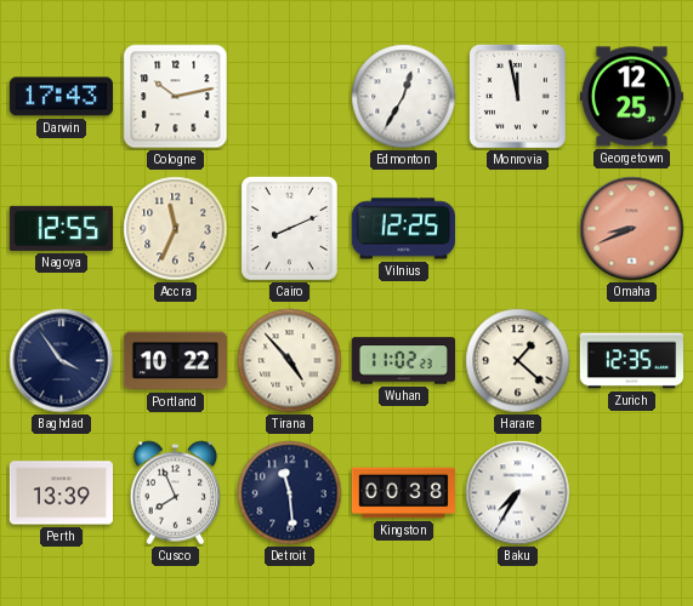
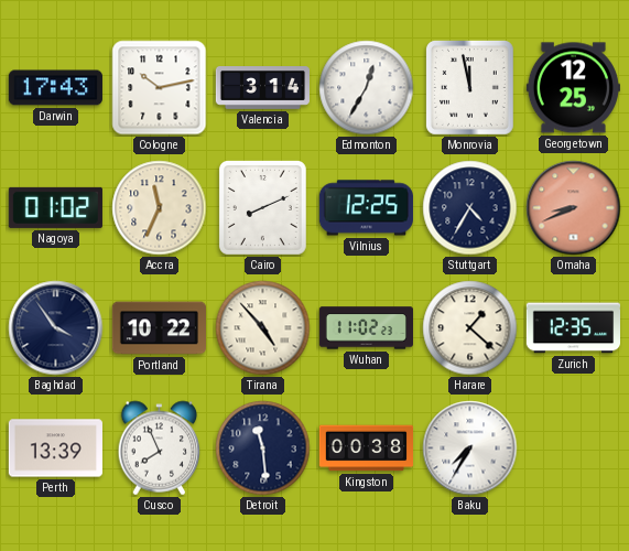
Valencia: none -> 3:14 (262, 88)
Nagoya: 12:55 -> 01:02 (55, 207)
Stuttgart: none -> 4:35 (470, 208)
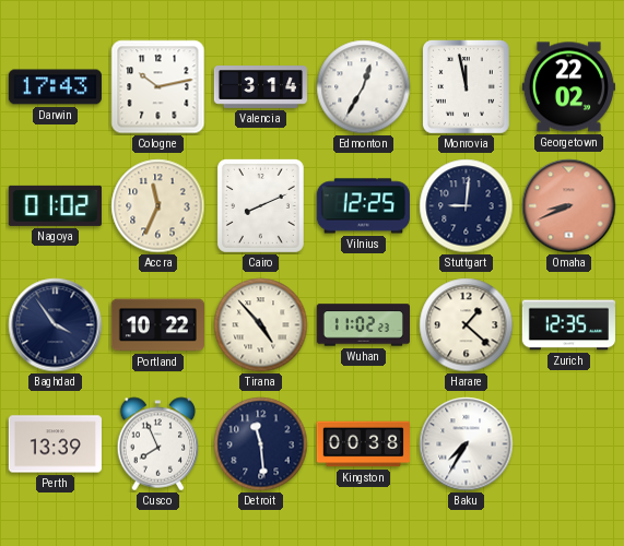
Georgetown: 12:25 -> 22:02 (568, 87)
Stuttgart: 4:35 -> 9:01 (467, 206)
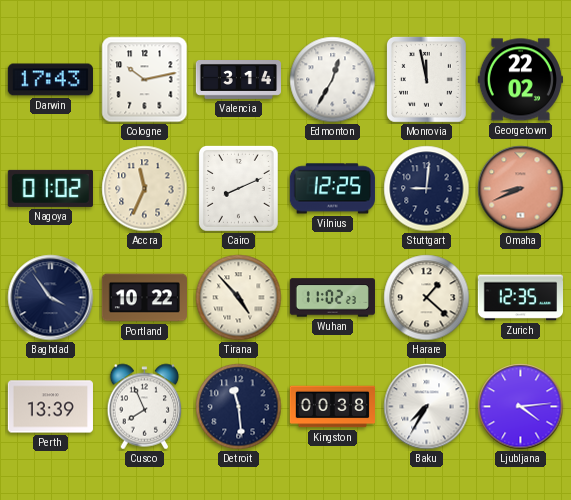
Ljubljana: none -> 4:14 (521, 407)
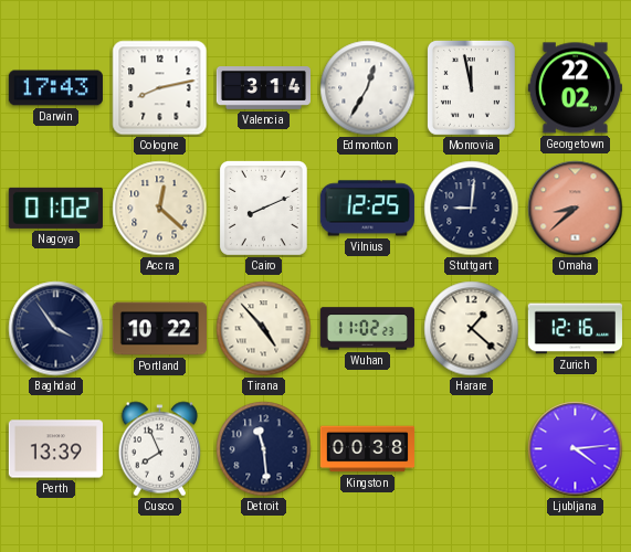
Cologne: 10:13 -> 8:13 (160, 88)
Accra: 11:34 -> 12:22 (160, 209)
Omaha: 8:41 -> 8:38 (576, 209)
Zurich: 12:35 -> 12:16 (575, 329)
Baku: 7:35 -> none (427, 407)
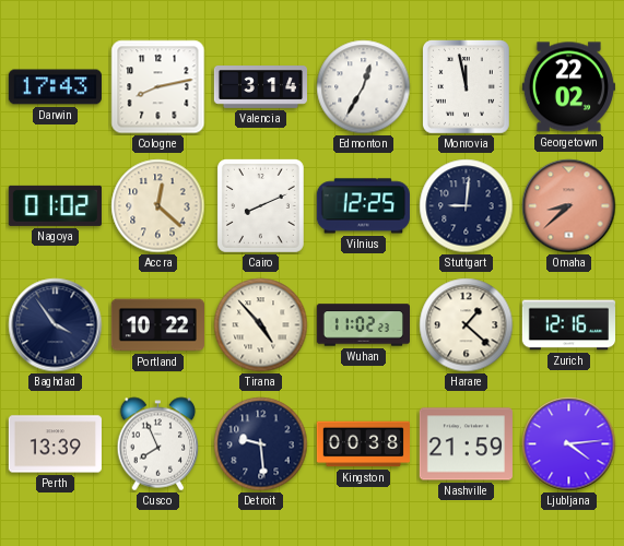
Detroit: 11:29 -> 9:29 (261, 444)
Nashville: none -> 21:59 (466, 444)
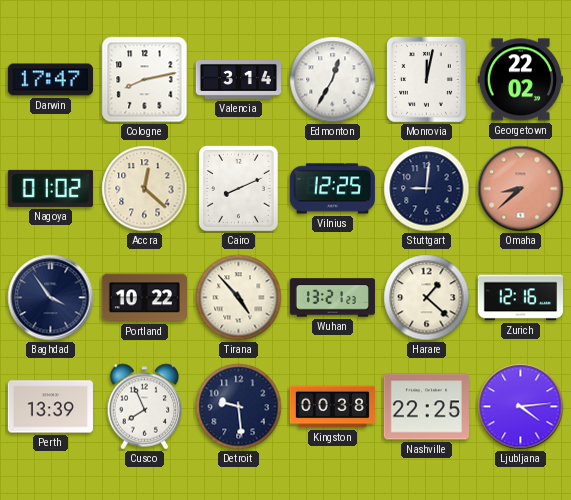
Darwin: 17:43 -> 17:47 (50, 80)
Monrovia: 11:58 -> 12:02 (426, 79)
Wuhan: 11:02 -> 13:21 (332, 298)
Nashville: 21:59 -> 22:25 (426, 407)
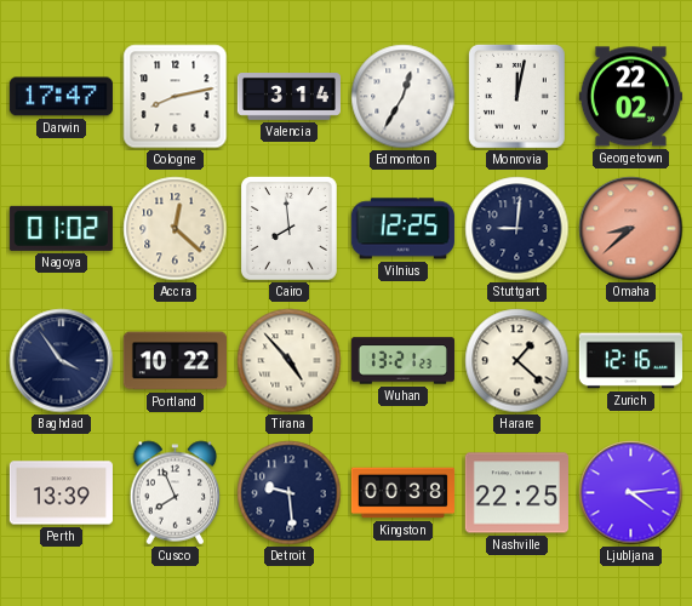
Cairo: 8:11 -> 7:59 (288, 228)
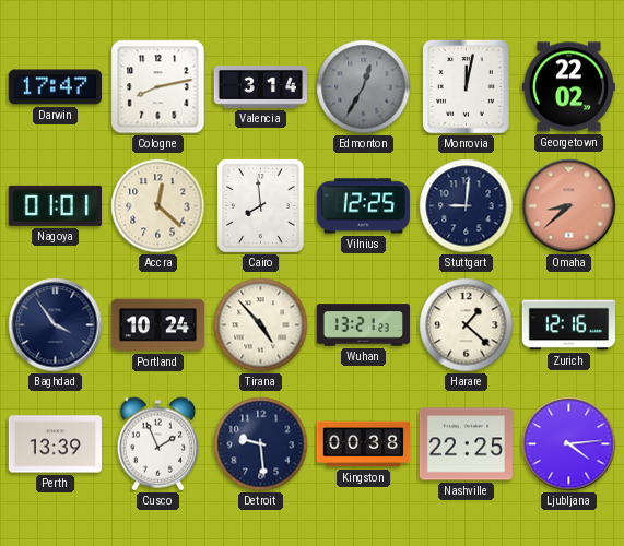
Edmonton dial: white -> grey (364, 87)
Nagoya: 01:02 -> 01:01 (55, 205)
Portland: 10:22 -> 10:24 (157, 325)
Cusco: 7:56 -> 1:56 (158, 444)
